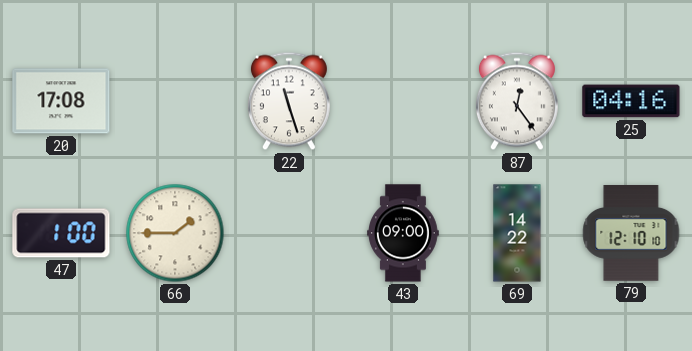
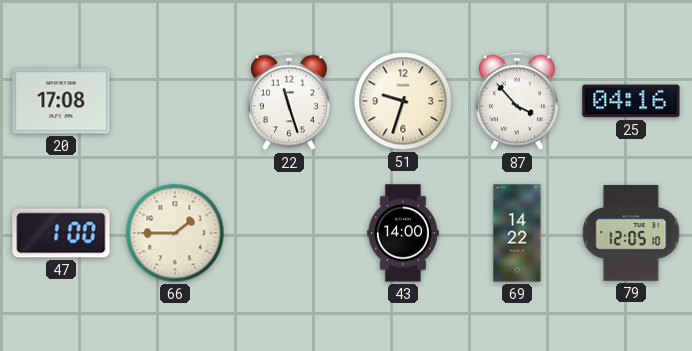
51: none -> 9:33 (403, 101)
87: 12:24 -> 3:53 (517, 101)
43: 09:00 -> 14:00 (404, 233)
79: 12:10 -> 12:05 (631, 234)
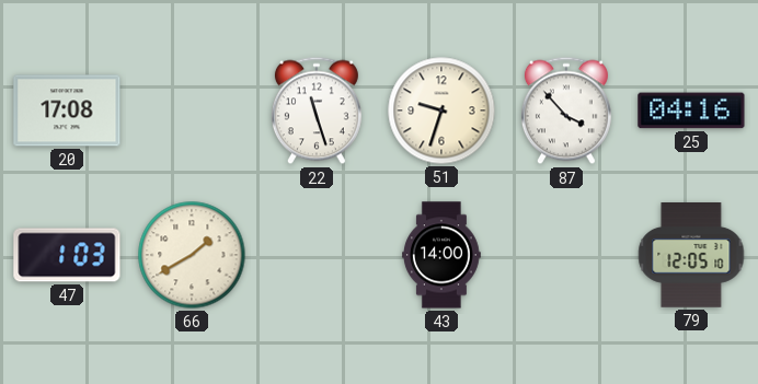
47: 1:00 -> 1:03 (67, 255)
66: 1:45 -> 1:40 (192, 255)
69: 14:22 -> none (517, 233)
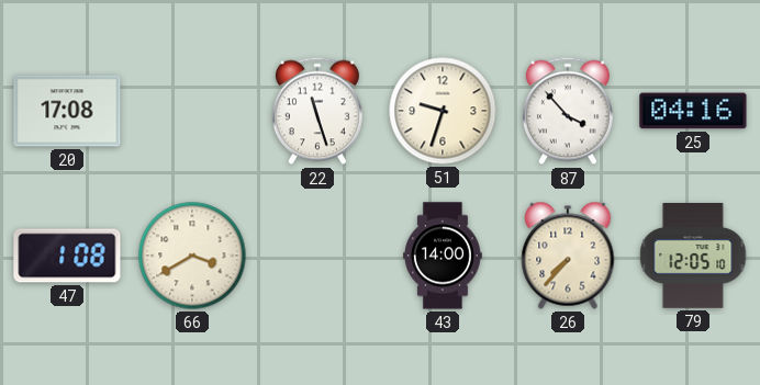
47: 1:03 -> 1:08 (67, 256)
66: 1:40 -> 3:40 (192, 256)
26: none -> 7:37 (568, 256)
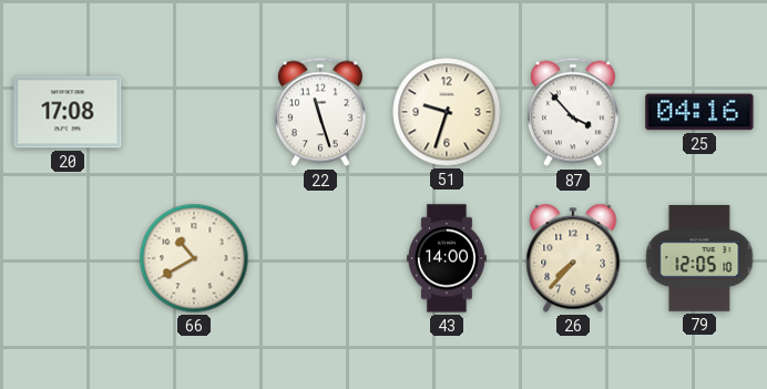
47: 1:08 -> none (67, 256)
66: 3:40 -> 10:40 (194, 258)
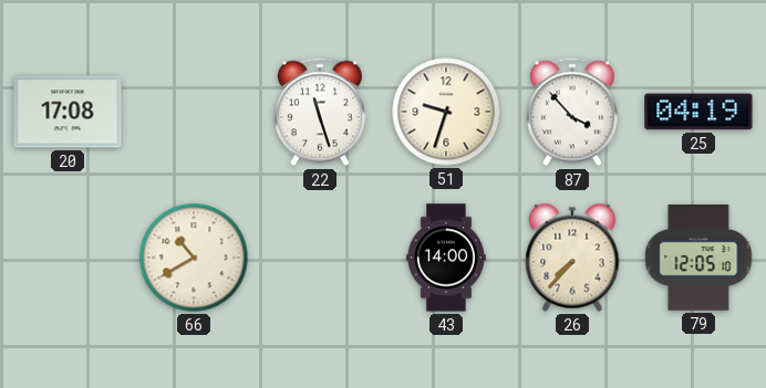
25: 04:16 -> 04:19 (698, 112)
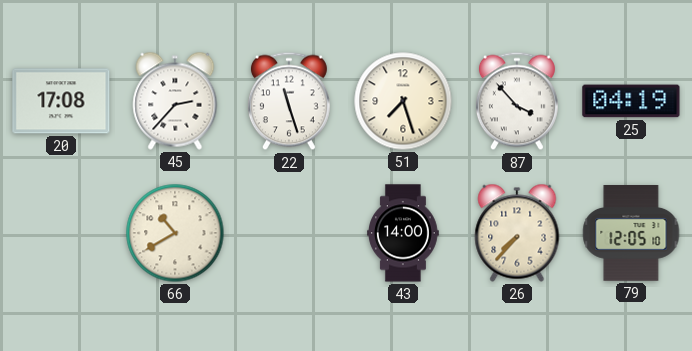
45: none -> 2:37 (175, 101)
51: 9:33 -> 7:27 (403, 101)
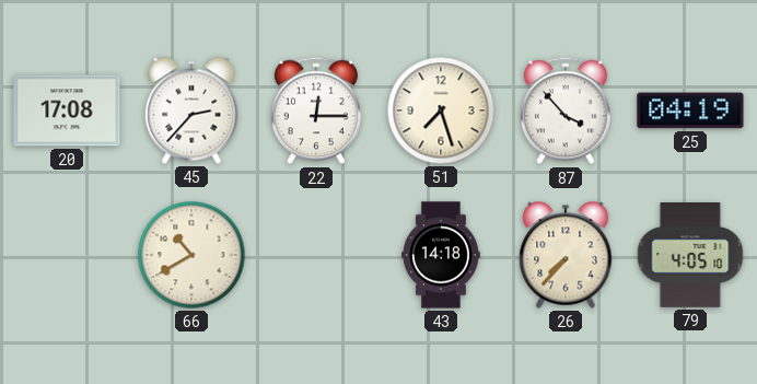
22: 11:27 -> 12:15 (316, 110)
43: 14:00 -> 14:18 (442, 255)
79: 12:05 -> 4:05 (690, 256)
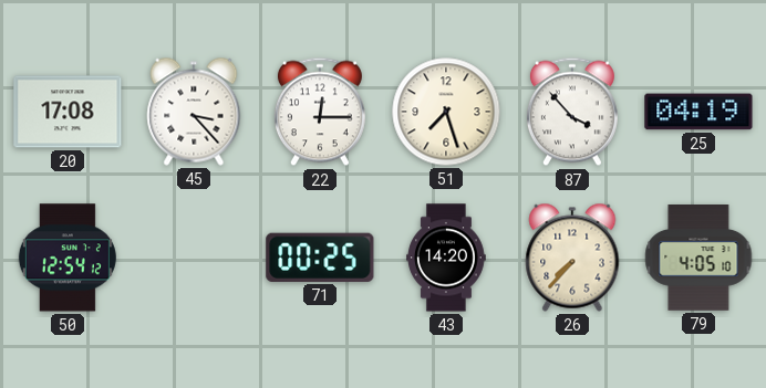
45: 2:37 -> 3:23 (194, 112)
50: none -> 12:54 (68, 258)
66: 10:40 -> none (191, 255)
71: none -> 00:25 (320, 258)
43: 14:18 -> 14:20 (447, 258)
